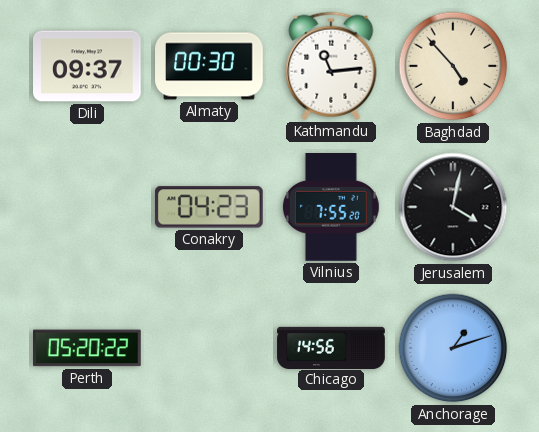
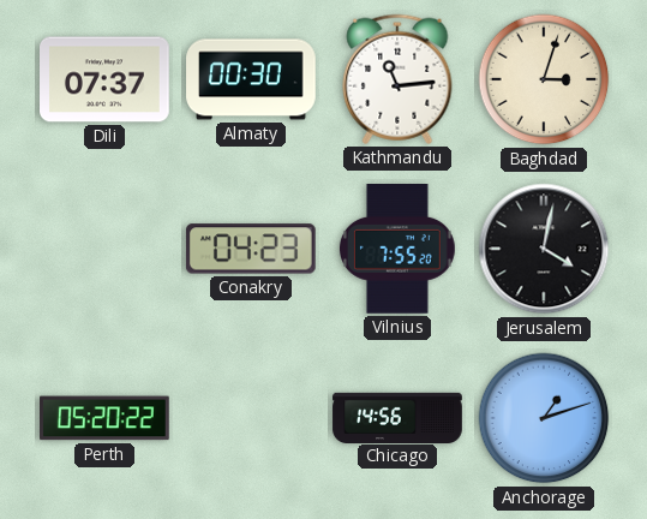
Dili: 09:37 -> 07:37 (106, 79)
Baghdad: 4:53 -> 3:03 (544, 79)
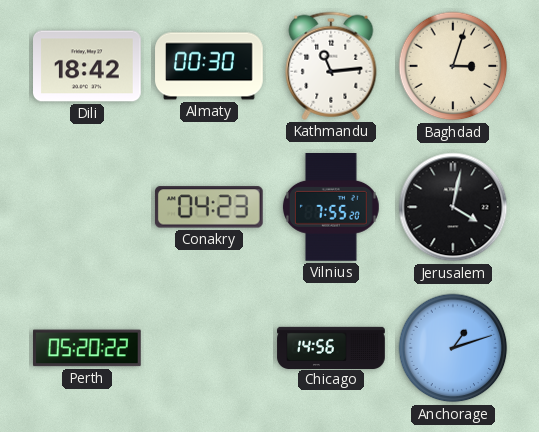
Dili: 07:37 -> 18:42 (88, 66)
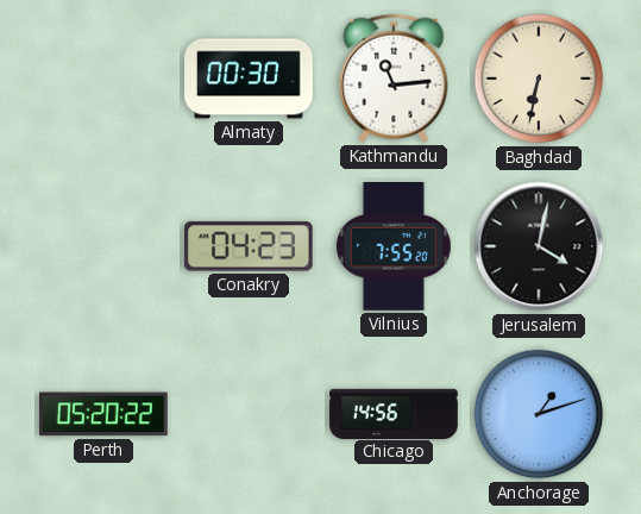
Dili: 18:42 -> none (88, 66)
Baghdad: 3:03 -> 6:32 (539, 79)
